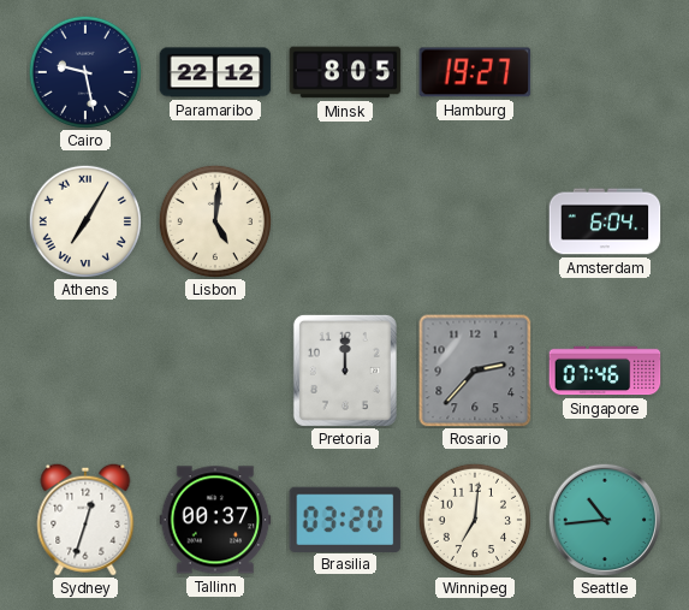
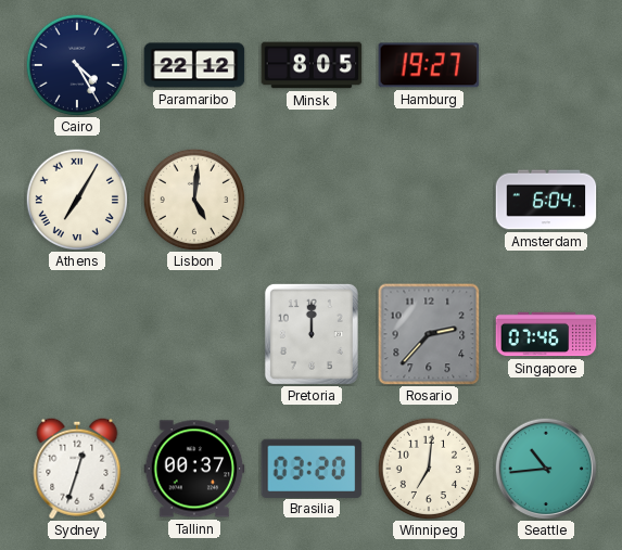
Cairo: 9:28 -> 4:25 (76, 64)
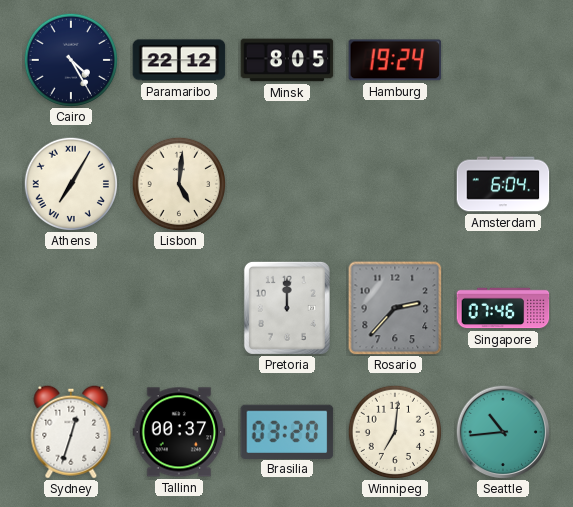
Hamburg: 19:27 -> 19:24 (395, 60)
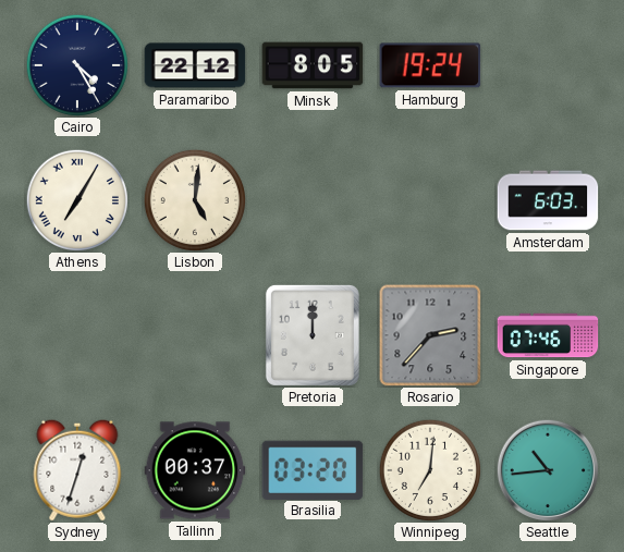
Amsterdam: 6:04 -> 6:03 (548, 200)
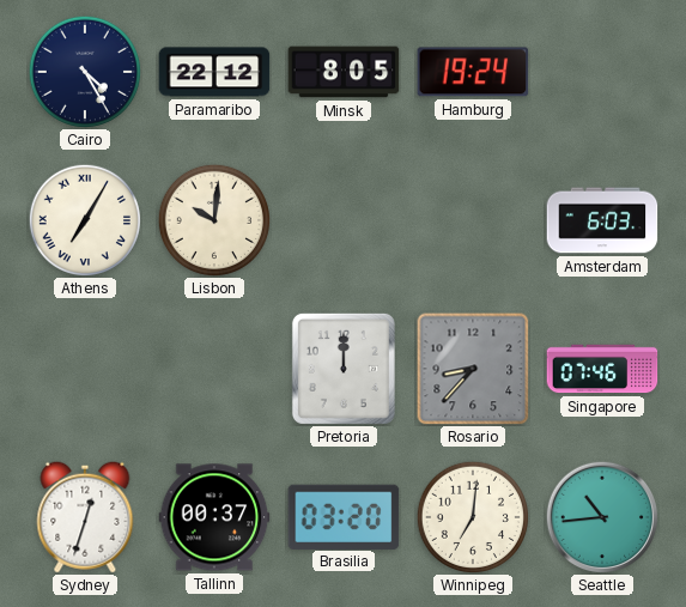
Lisbon: 5:01 -> 10:01 (213, 219)
Rosario: 2:37 -> 8:37 (473, 369)
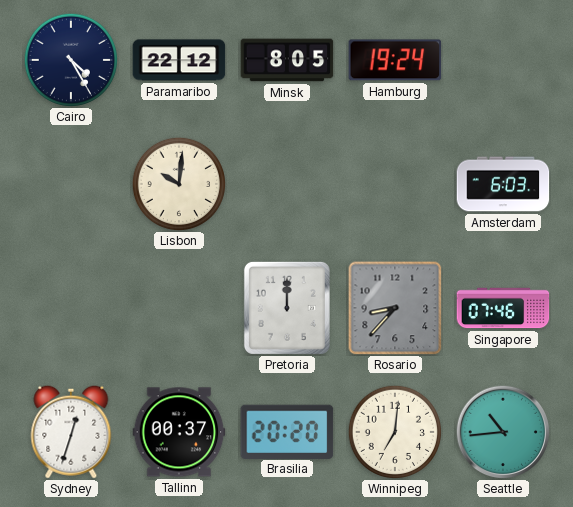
Athens: 7:05 -> none (84, 219)
Brasilia: 03:20 -> 20:20 (287, 431)
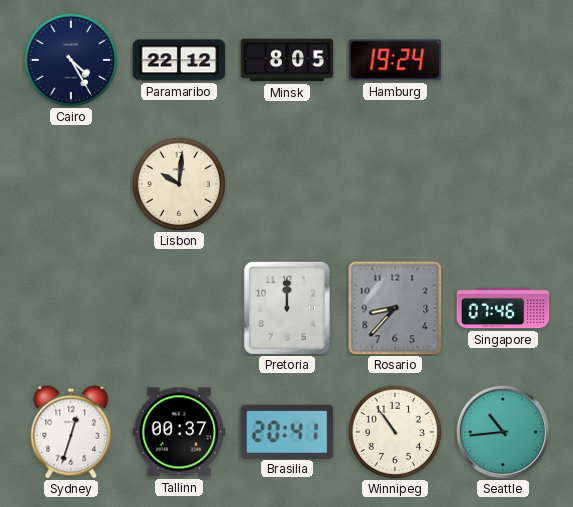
Amsterdam: 6:03 -> none (503, 184)
Brasilia: 20:20 -> 20:41 (287, 431)
Winnipeg: 7:01 -> 10:54 (394, 431)
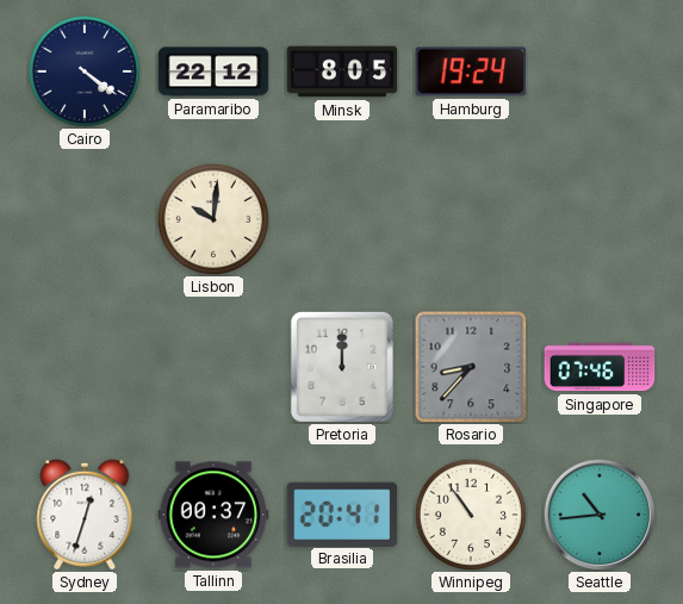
Cairo: 4:25 -> 4:21 (83, 70)
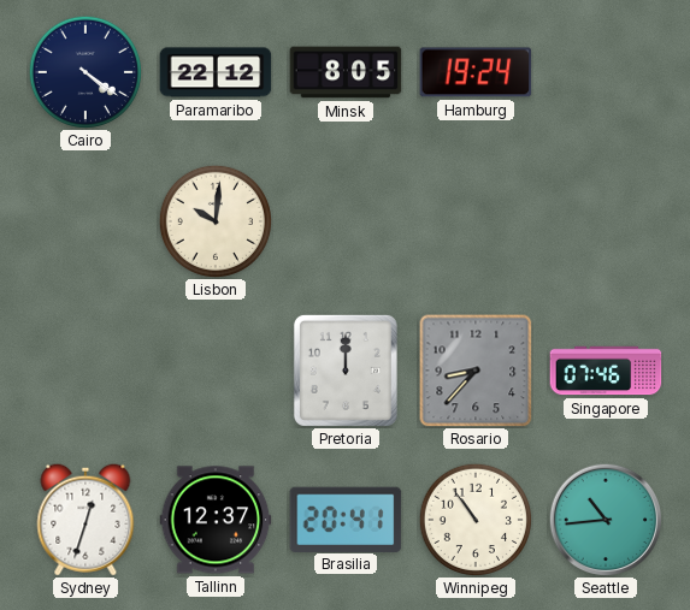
Tallinn: 00:37 -> 12:37 (216, 520)
